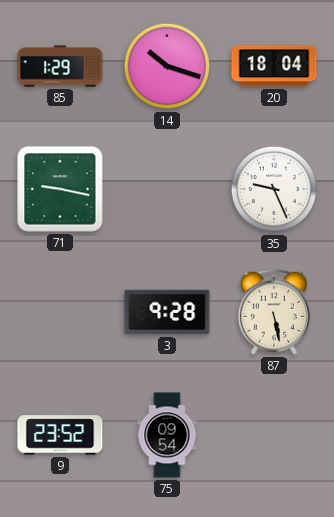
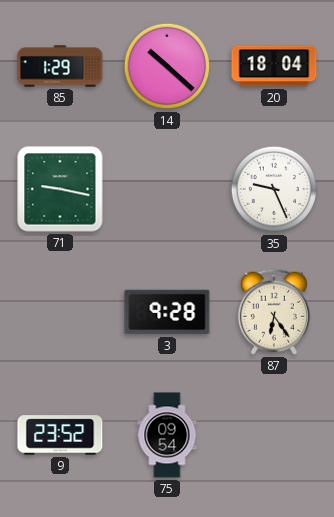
14: 10:18 -> 10:22 (167, 66)
87: 5:28 -> 6:24 (274, 312)
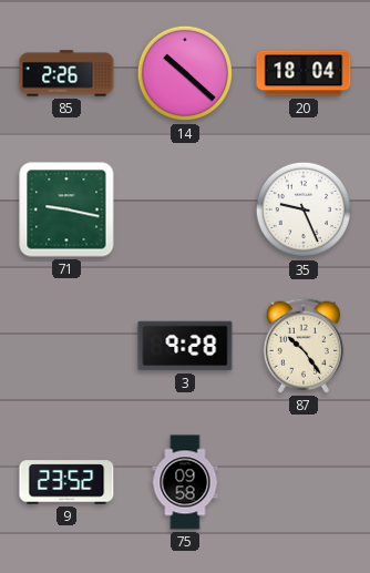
85: 1:29 -> 2:26 (66, 73)
87: 6:24 -> 10:24 (304, 346)
75: 09:54 -> 09:58 (185, 482)
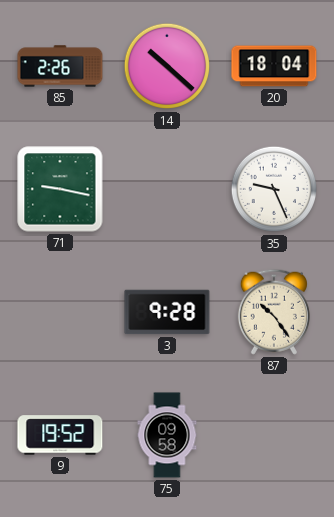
9: 23:52 -> 19:52 (60, 435)
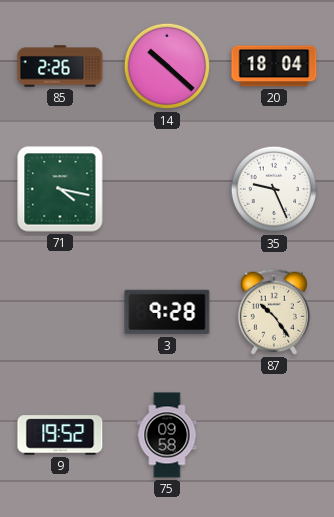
71: 9:17 -> 4:17 (60, 189)
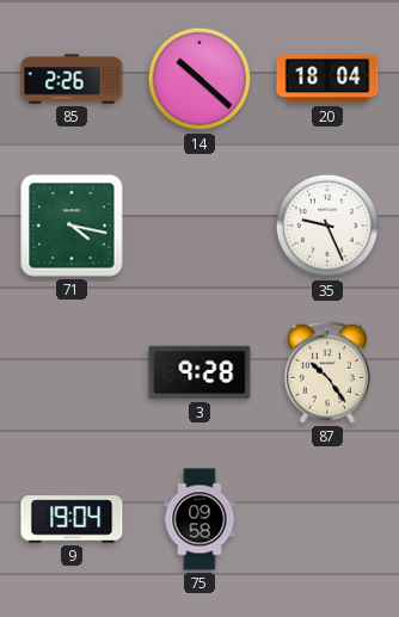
9: 19:52 -> 19:04 (72, 519)
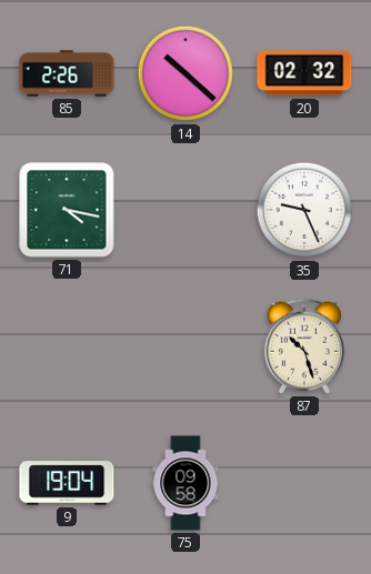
20: 18:04 -> 02:32 (304, 73)
3: 9:28 -> none (199, 372)
87: 10:24 -> 10:27 (304, 346)
